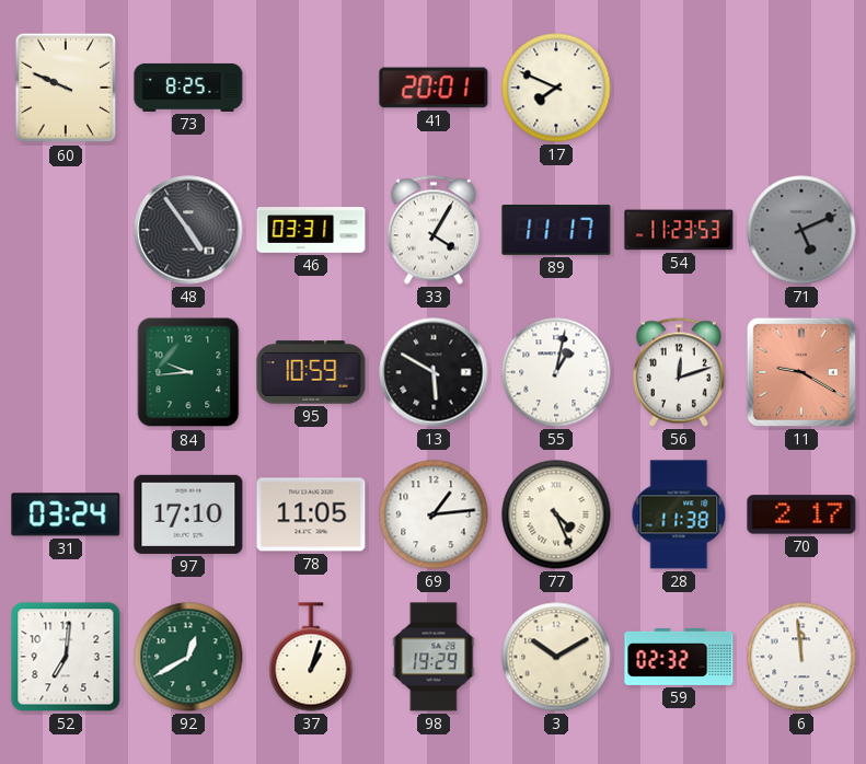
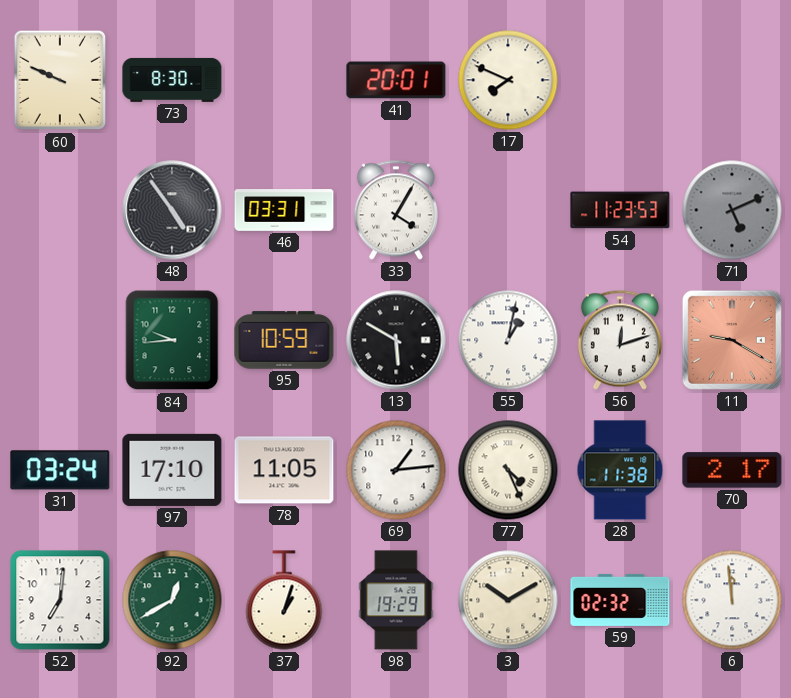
73: 8:25 -> 8:30 (172, 80)
89: 11:17 -> none (556, 231)
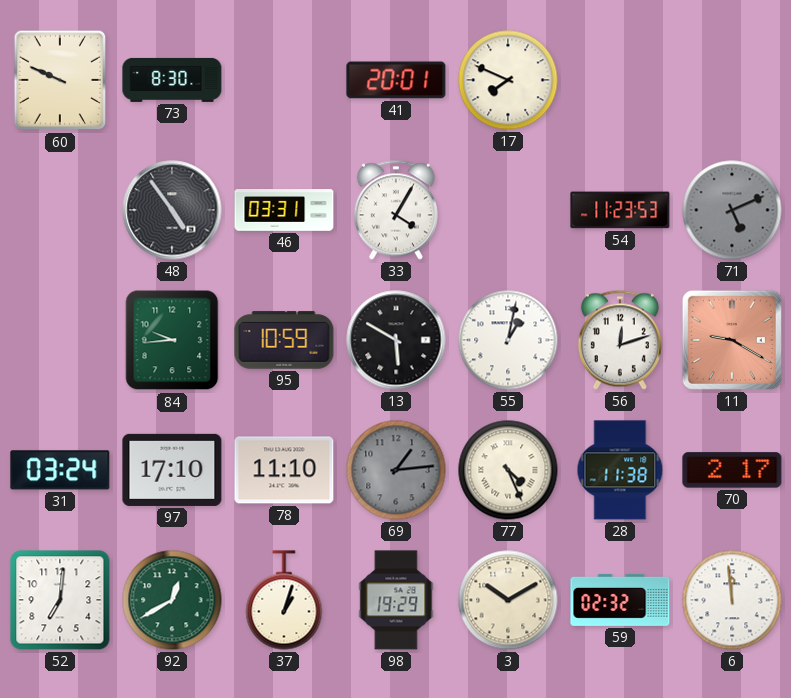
78: 11:05 -> 11:10 (284, 470)
69 dial: white -> grey (396, 470)
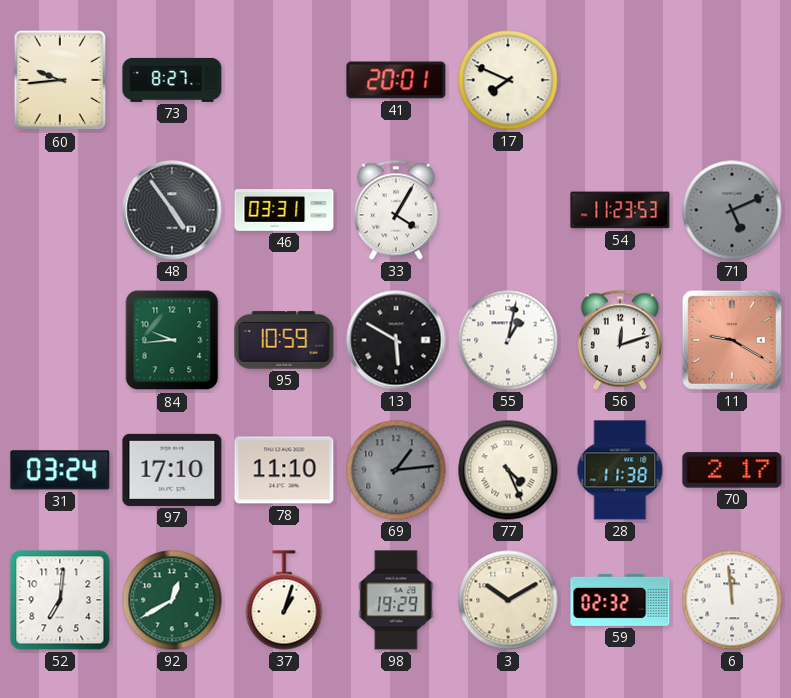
60: 9:49 -> 9:44 (60, 80)
73: 8:30 -> 8:27 (172, 80)
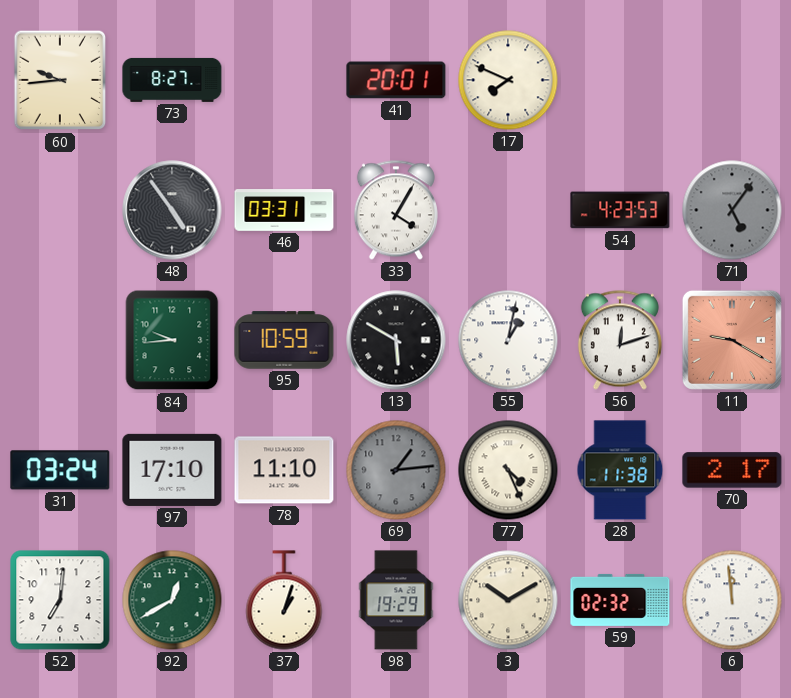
54: 11:23 -> 4:23 (620, 210)
71: 5:11 -> 5:06 (732, 210)
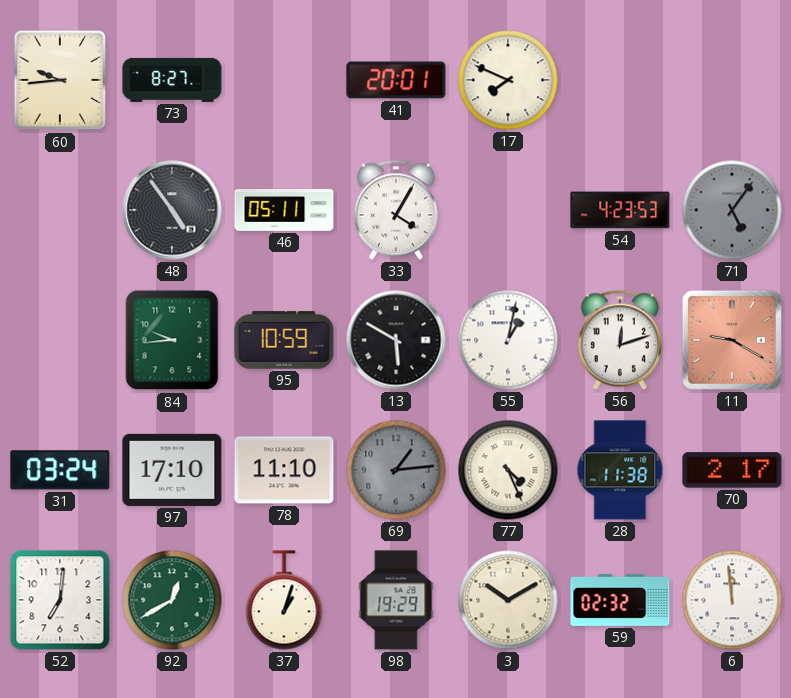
46: 03:31 -> 05:11 (284, 210)
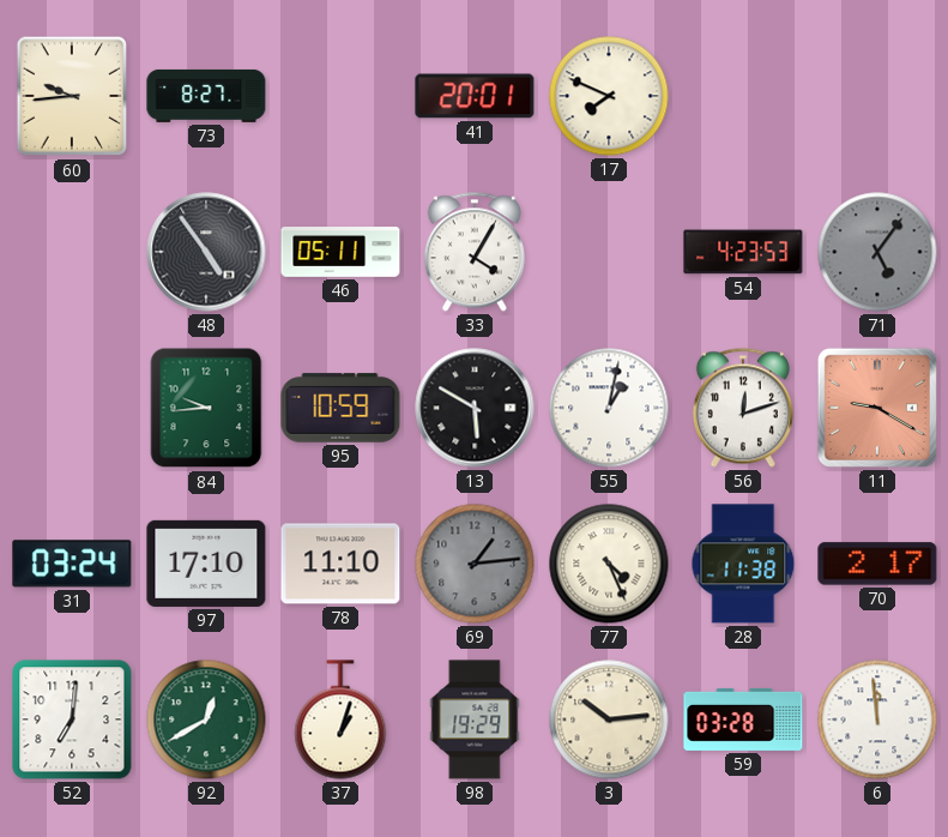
3: 10:10 -> 10:14 (609, 719)
59: 02:32 -> 03:28 (743, 719)
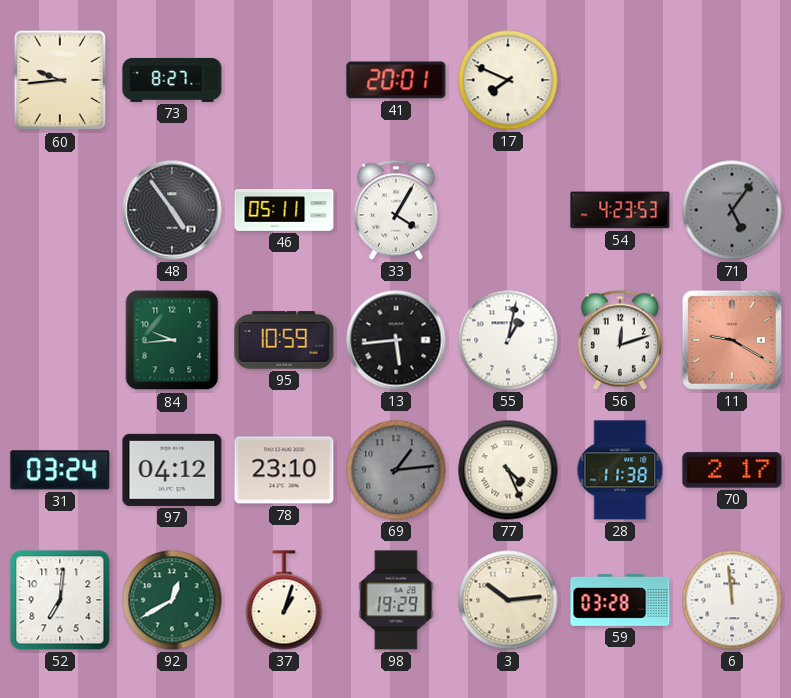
13: 5:50 -> 5:44 (396, 340)
97: 17:10 -> 04:12 (172, 470)
78: 11:10 -> 23:10 (284, 470)
